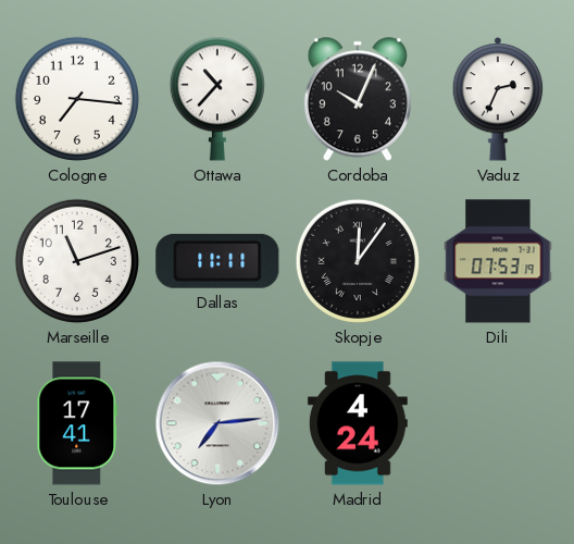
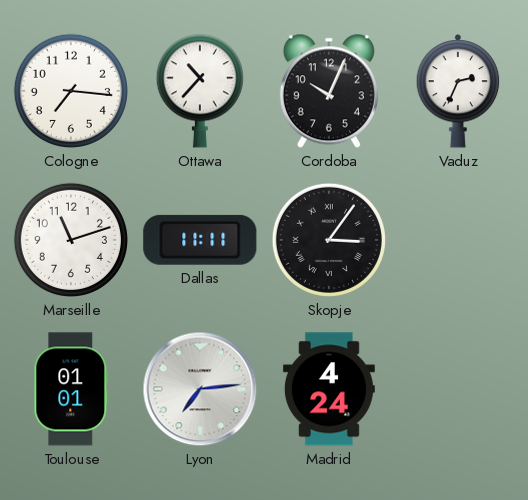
Skopje: 12:06 -> 3:06 (329, 240)
Dili: 07:53 -> none (498, 261)
Toulouse: 17:41 -> 01:01 (71, 389)
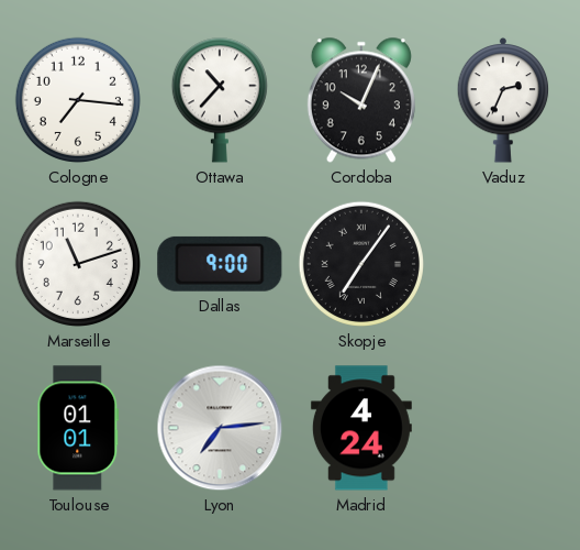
Dallas: 11:11 -> 9:00 (220, 264)
Skopje: 3:06 -> 7:06 (361, 264)
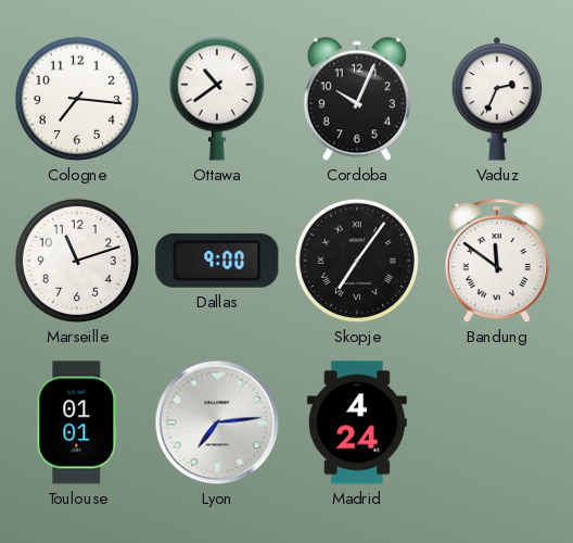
Ottawa: 10:37 -> 10:39 (217, 99)
Bandung: none -> 11:51 (497, 262)
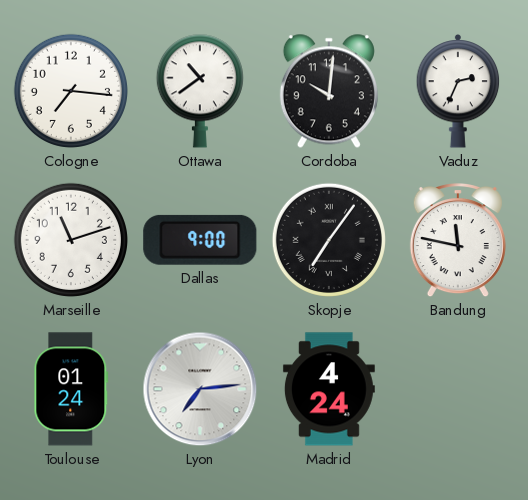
Cordoba: 10:04 -> 10:01 (329, 91)
Bandung: 11:51 -> 11:47 (458, 241)
Toulouse: 01:01 -> 01:24 (71, 389)
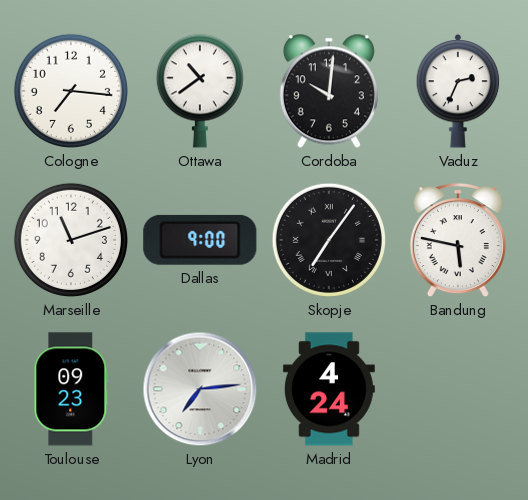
Bandung: 11:47 -> 5:47 (458, 241)
Toulouse: 01:24 -> 09:23 (71, 389)
